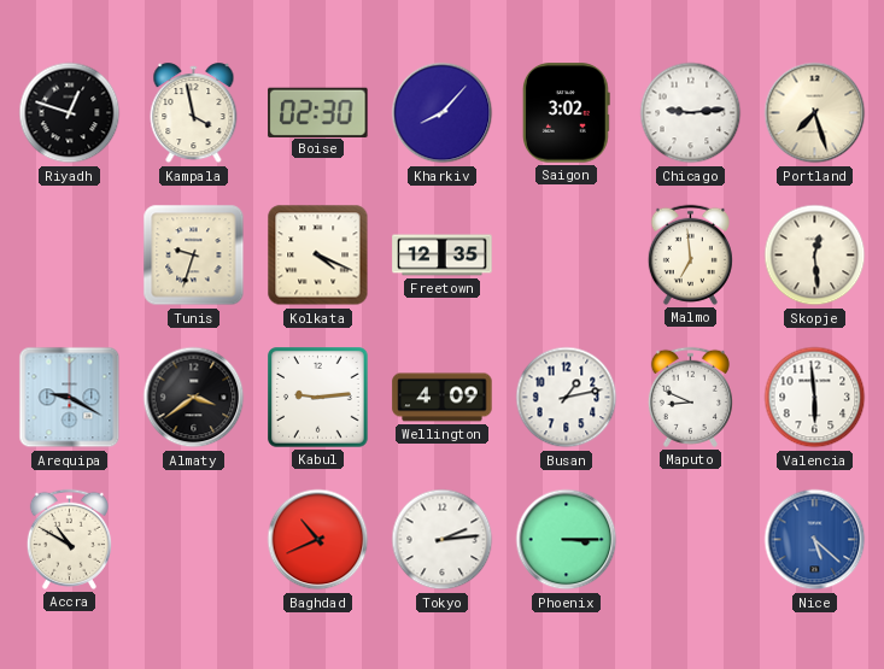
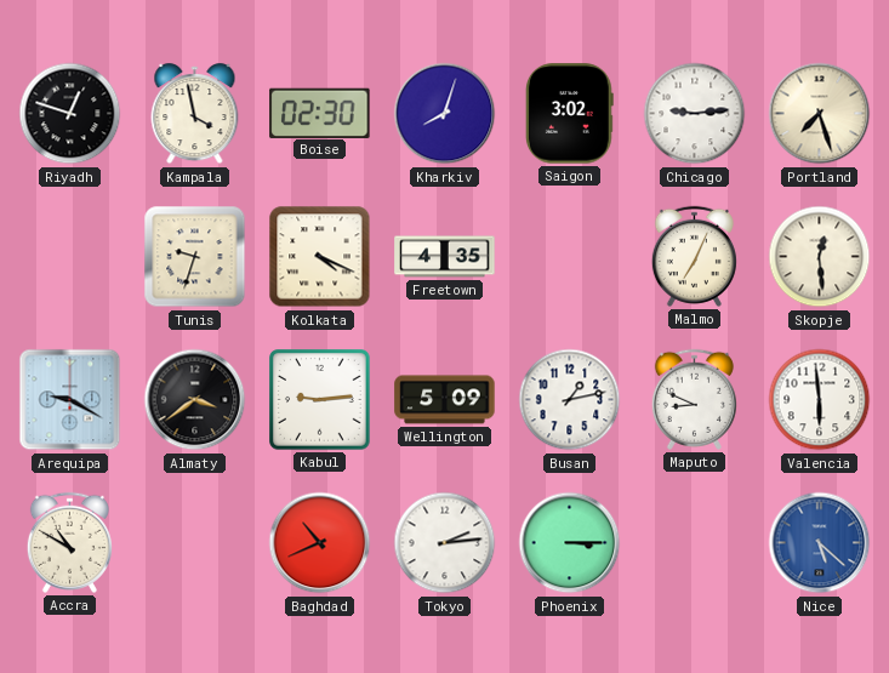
Kharkiv: 8:07 -> 8:03 (445, 114)
Freetown: 12:35 -> 4:35 (445, 257)
Malmo: 6:59 -> 7:04 (694, 256)
Wellington: 4:09 -> 5:09 (445, 400)
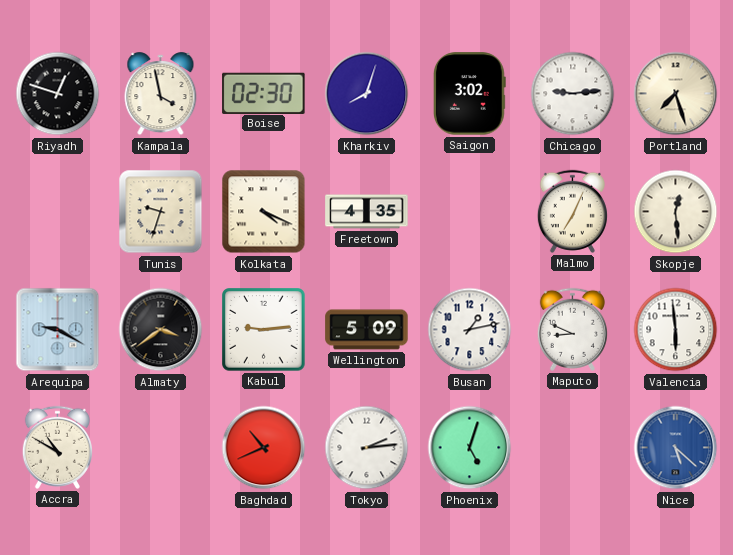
Phoenix: 3:15 -> 5:03 (470, 448)
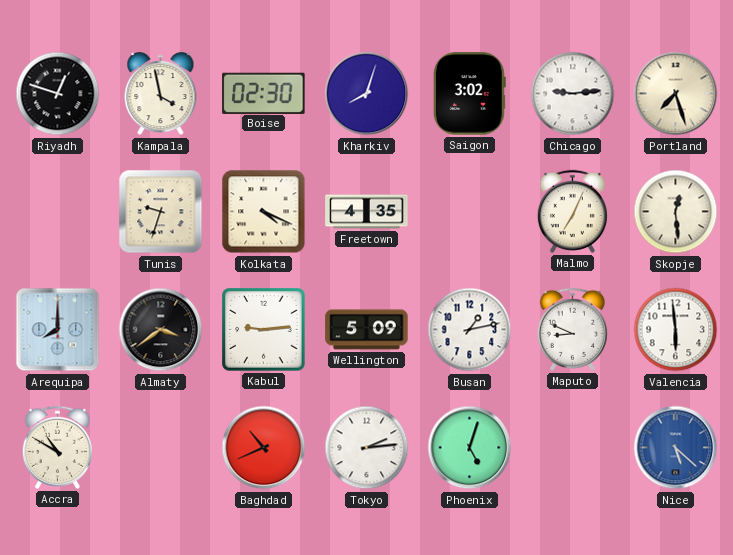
Arequipa: 9:20 -> 8:00 (58, 330)
